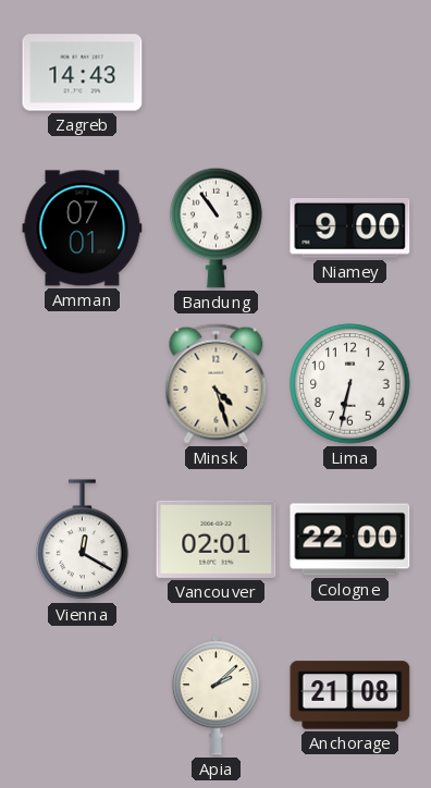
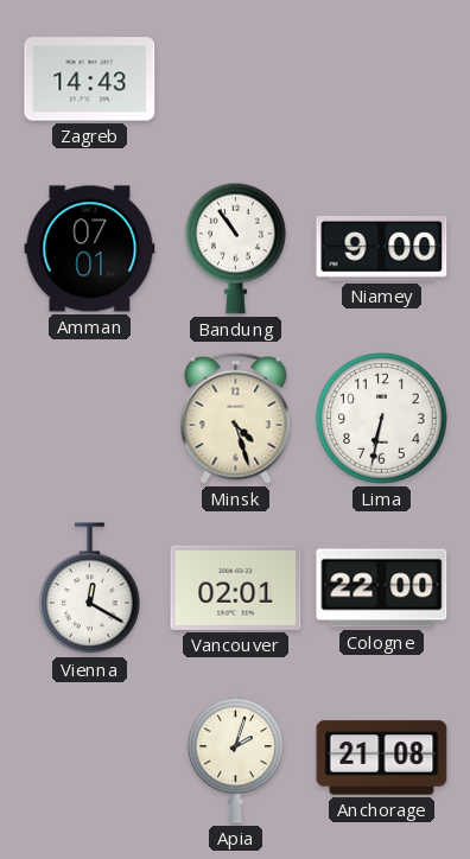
Apia: 2:08 -> 2:03 (235, 758)
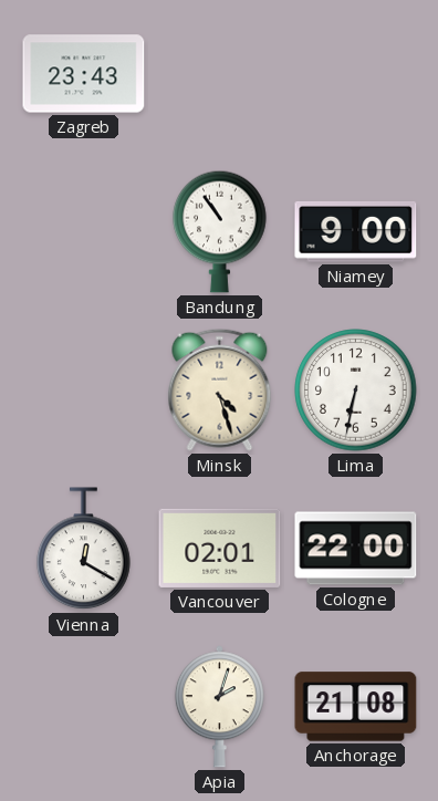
Zagreb: 14:43 -> 23:43 (84, 74)
Amman: 07:01 -> none (90, 249)
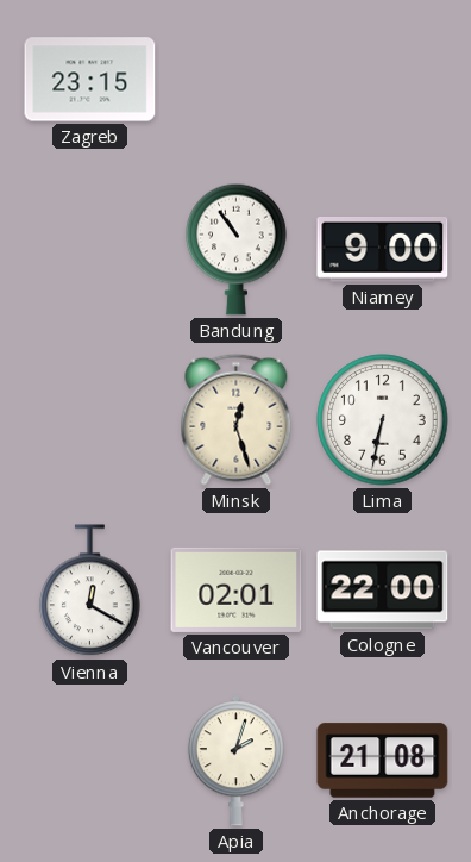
Zagreb: 23:43 -> 23:15 (90, 80)
Minsk: 4:27 -> 12:27 (237, 419)
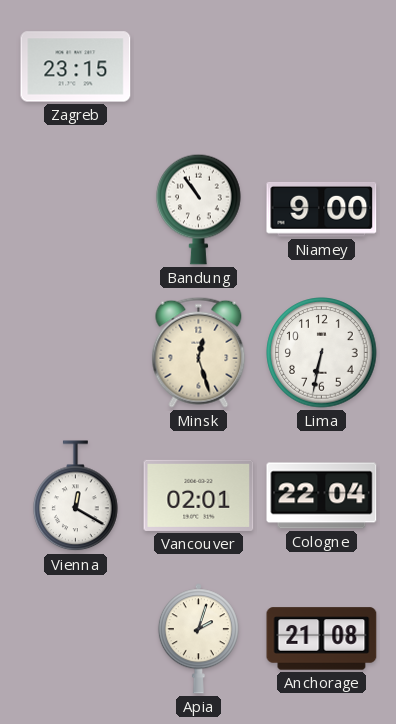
Cologne: 22:00 -> 22:04 (322, 496)
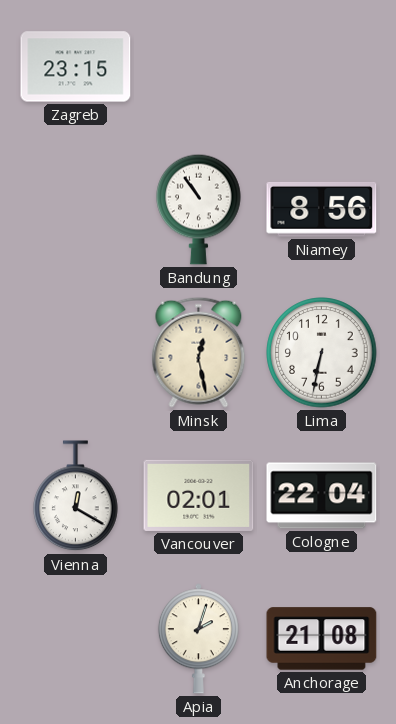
Niamey: 9:00 -> 8:56 (322, 210)
Minsk: 12:27 -> 12:28 (199, 352)
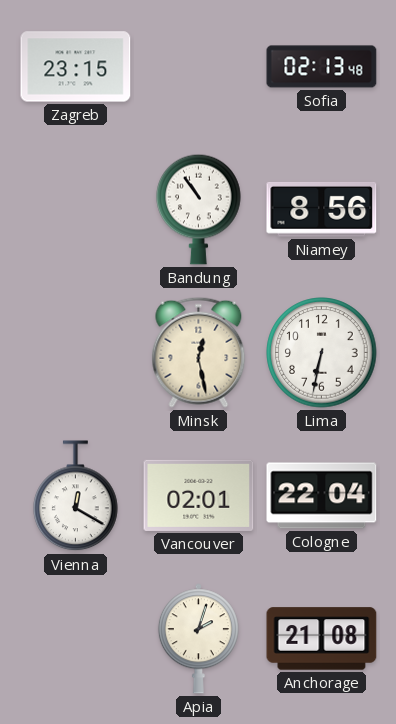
Sofia: none -> 02:13 (322, 67)
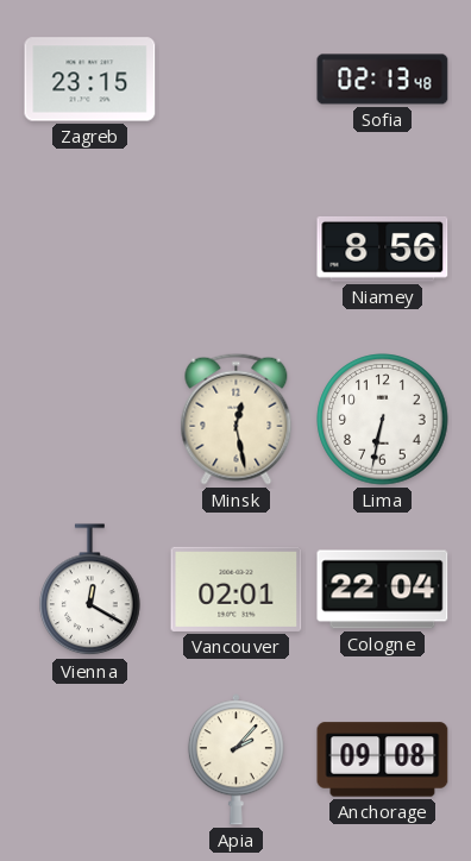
Bandung: 10:54 -> none (199, 209)
Apia: 2:03 -> 2:07 (235, 760)
Anchorage: 21:08 -> 09:08 (383, 760)
